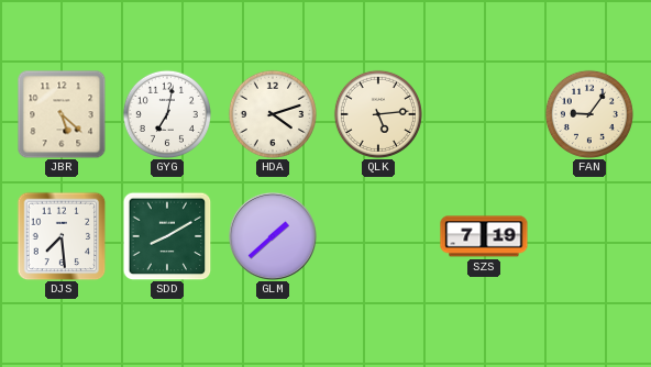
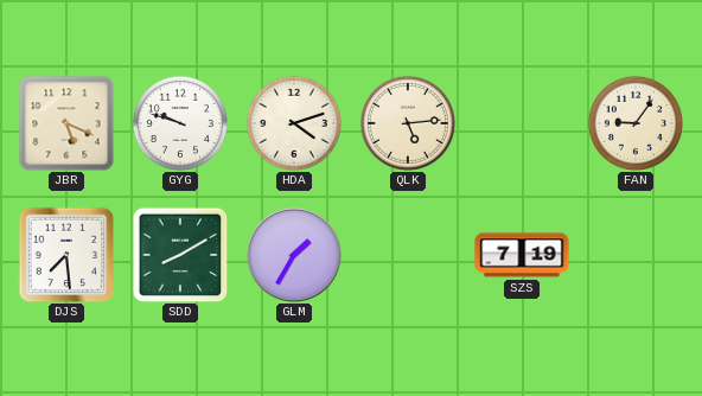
JBR: 5:22 -> 5:19 (66, 123)
GYG: 7:02 -> 9:48 (180, 123)
GLM: 1:38 -> 1:35 (294, 255)
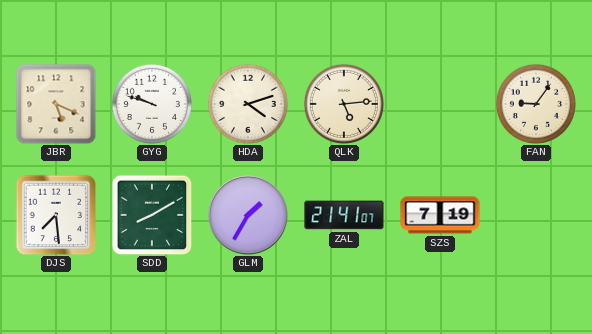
ZAL: none -> 21:41 (344, 215)
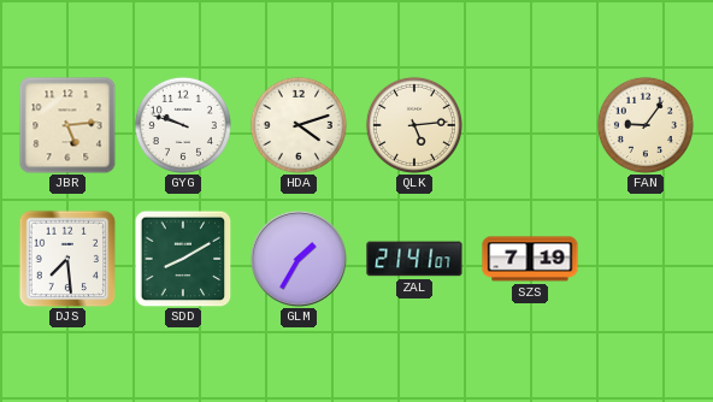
JBR: 5:19 -> 5:14 (67, 125)
